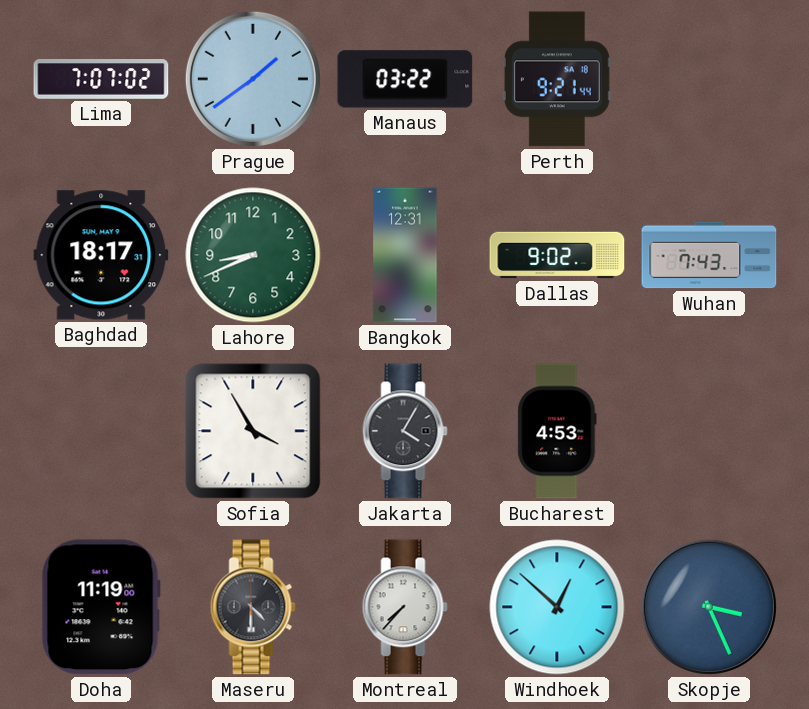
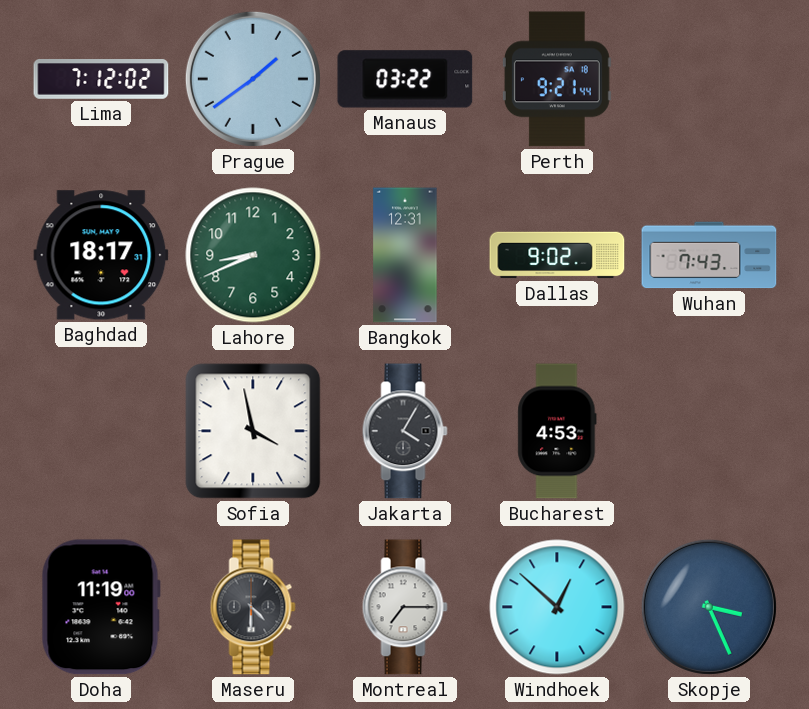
Lima: 7:07 -> 7:12 (101, 79)
Sofia: 3:55 -> 3:58 (253, 431)
Montreal: 7:37 -> 7:15 (405, 607)
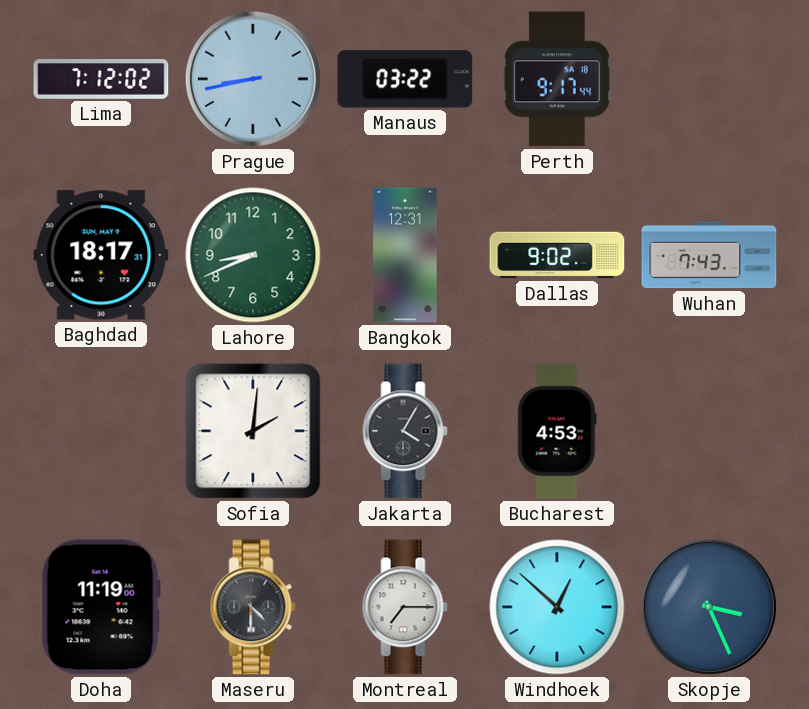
Prague: 1:39 -> 8:43 (253, 79)
Perth: 9:21 -> 9:17 (557, 79)
Sofia: 3:58 -> 2:01 (253, 431)
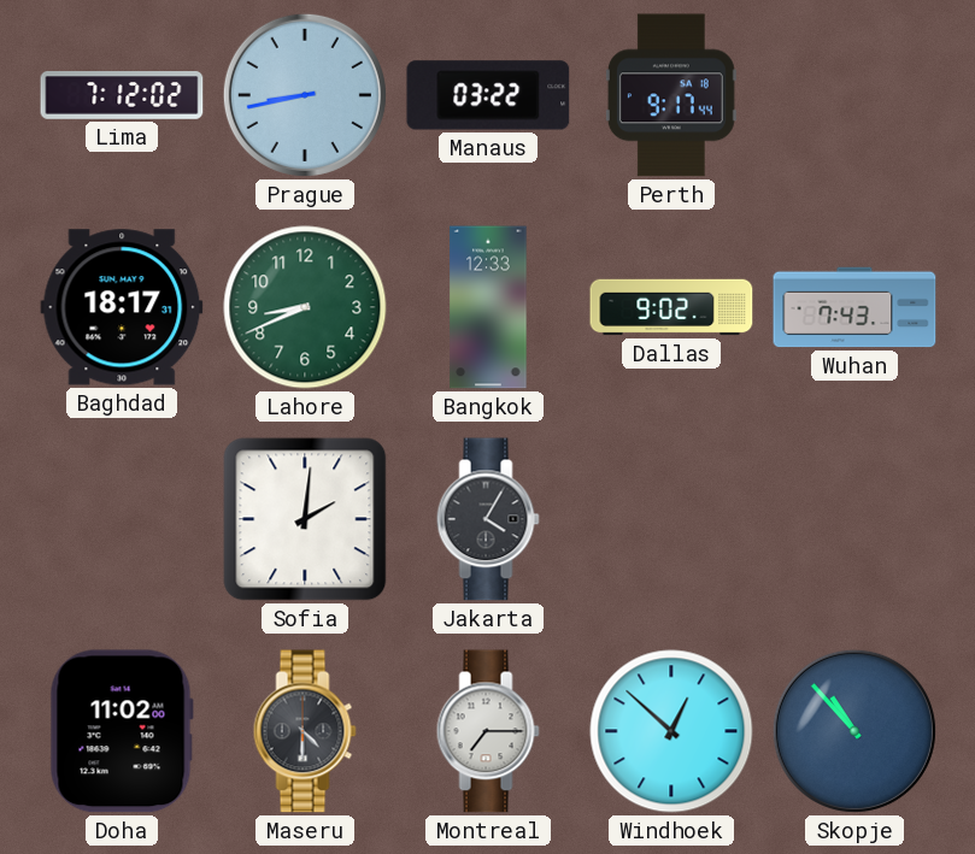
Bangkok: 12:31 -> 12:33 (488, 307)
Bucharest: 4:53 -> none (557, 431)
Doha: 11:19 -> 11:02 (122, 731)
Skopje: 3:26 -> 10:53 (854, 731)
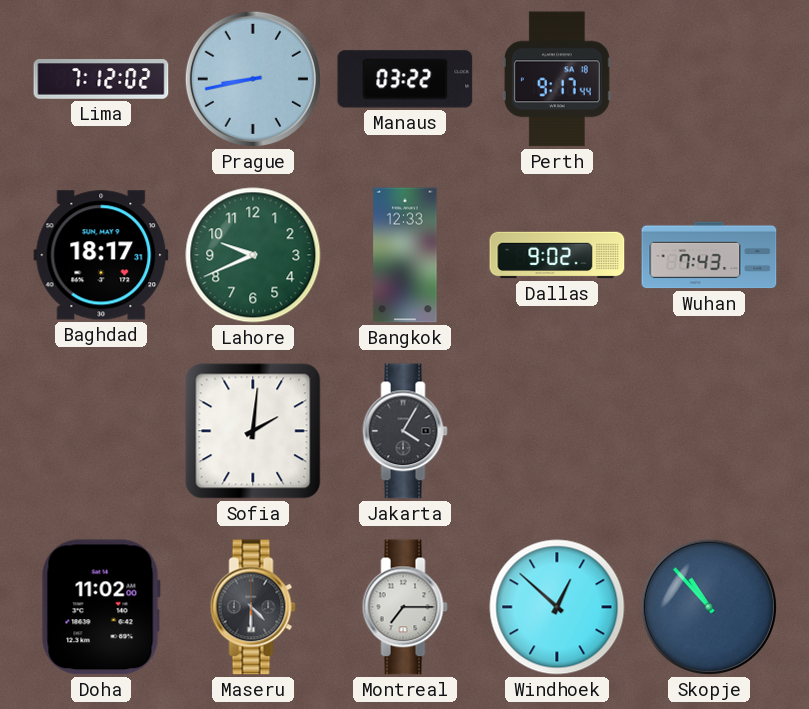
Lahore: 8:41 -> 9:41 (253, 255)
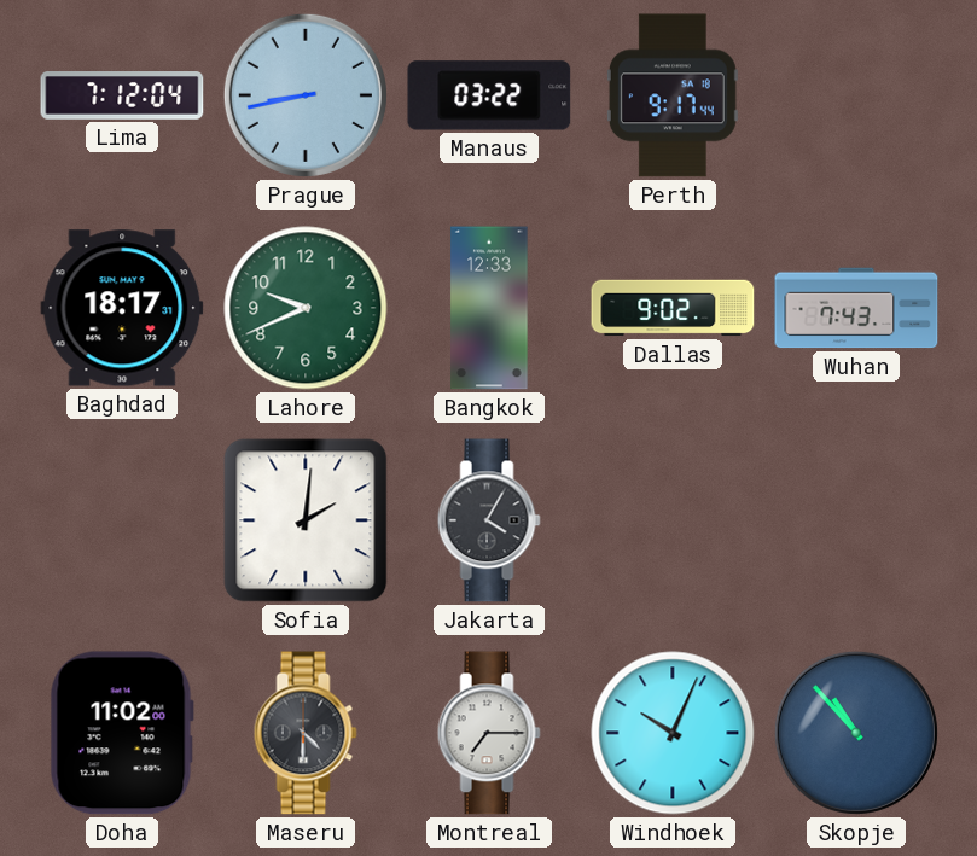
Lima: 7:12:02 -> 7:12:04 (122, 95)
Windhoek: 12:52 -> 10:04 (673, 733)
